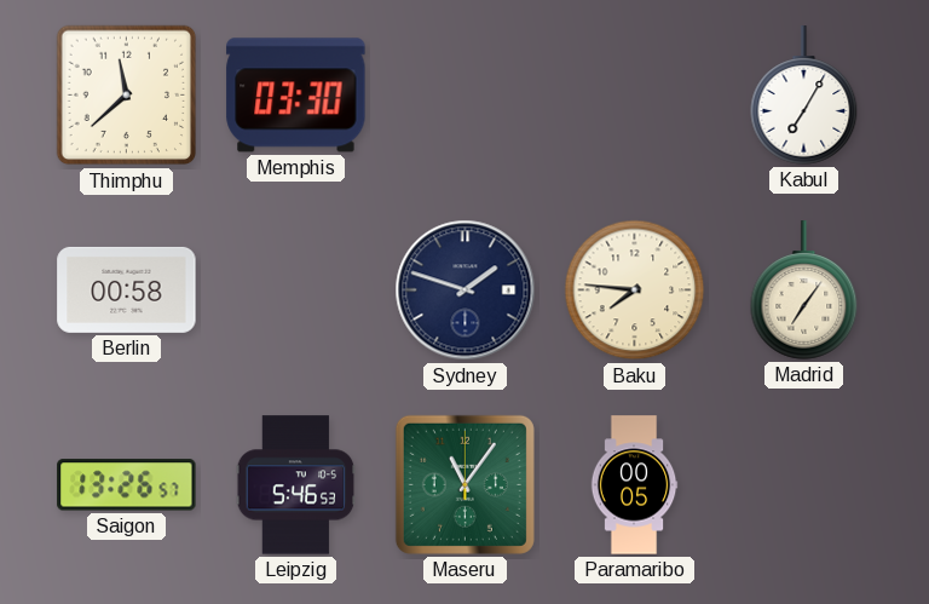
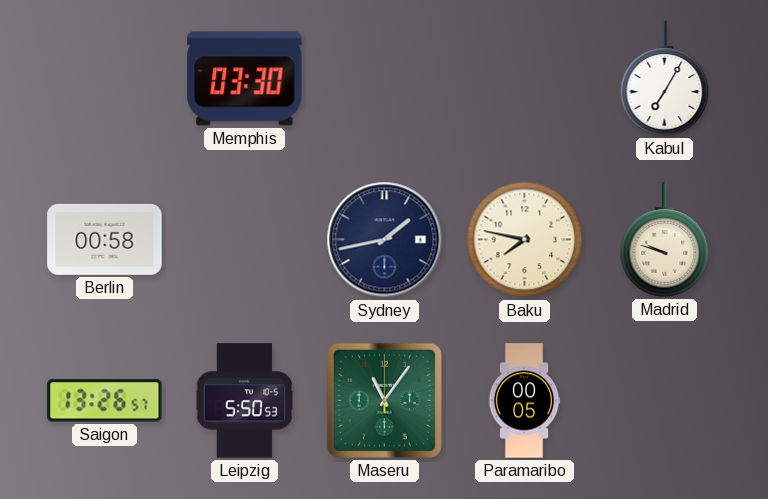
Thimphu: 11:38 -> none (127, 96)
Sydney: 1:48 -> 1:43 (385, 240)
Baku: 7:46 -> 7:47 (525, 240)
Madrid: 7:06 -> 9:48 (665, 240)
Leipzig: 5:46 -> 5:50 (245, 401)
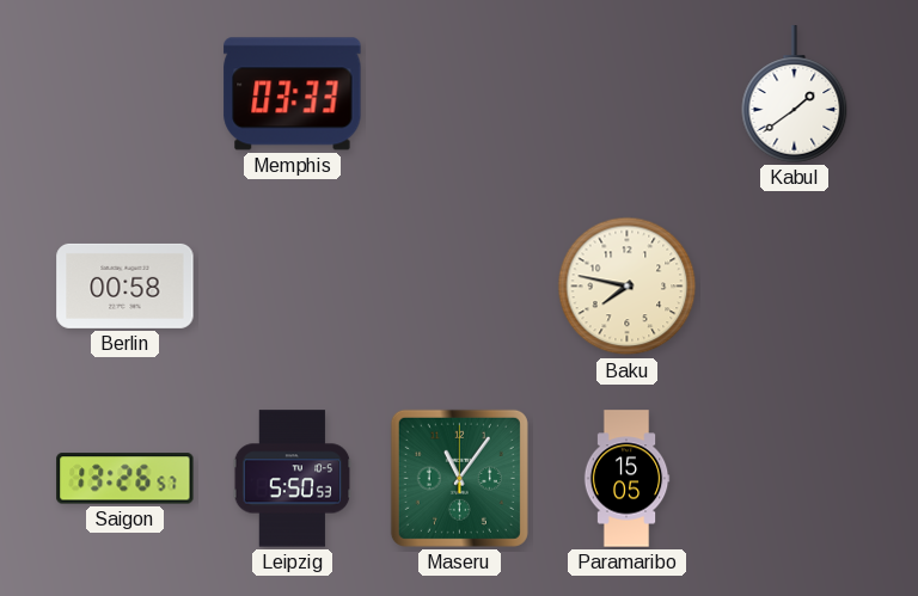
Memphis: 03:30 -> 03:33 (293, 94)
Kabul: 7:05 -> 1:39 (795, 94)
Sydney: 1:43 -> none (385, 240)
Madrid: 9:48 -> none (665, 240)
Paramaribo: 00:05 -> 15:05 (626, 479)
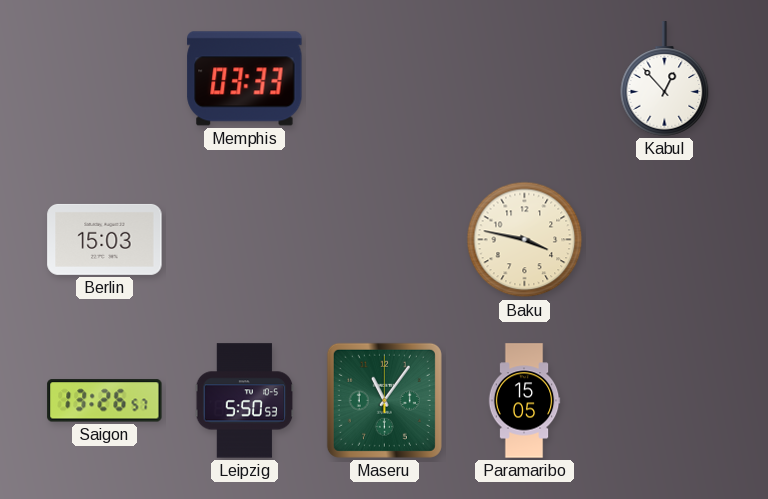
Kabul: 1:39 -> 12:53 (665, 79)
Berlin: 00:58 -> 15:03 (105, 239)
Baku: 7:47 -> 3:47 (525, 240)
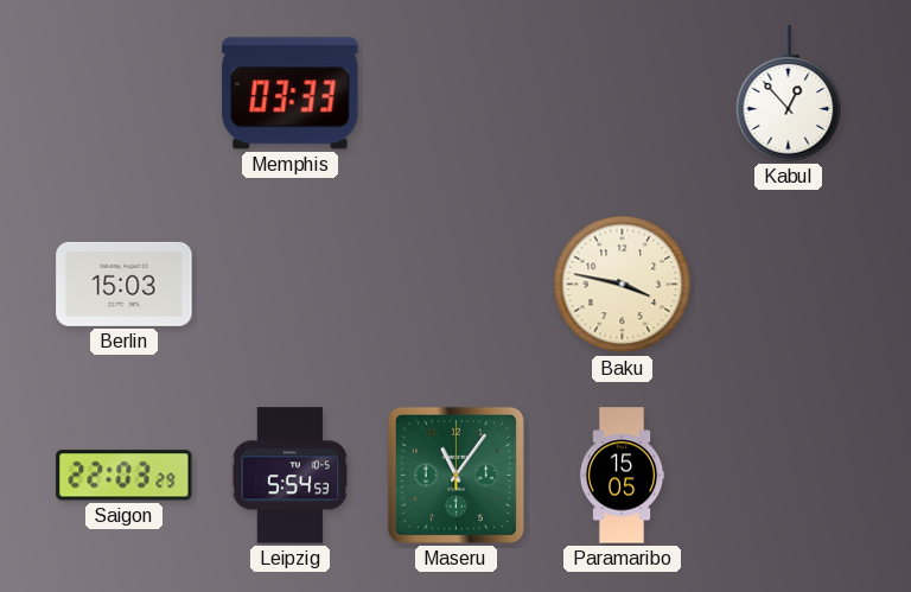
Saigon: 13:26 -> 22:03 (125, 476)
Leipzig: 5:50 -> 5:54 (291, 476)
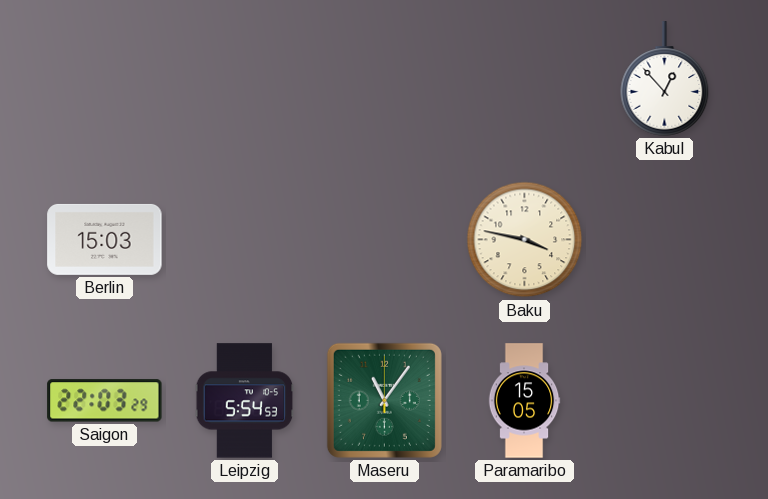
Memphis: 03:33 -> none (291, 94)
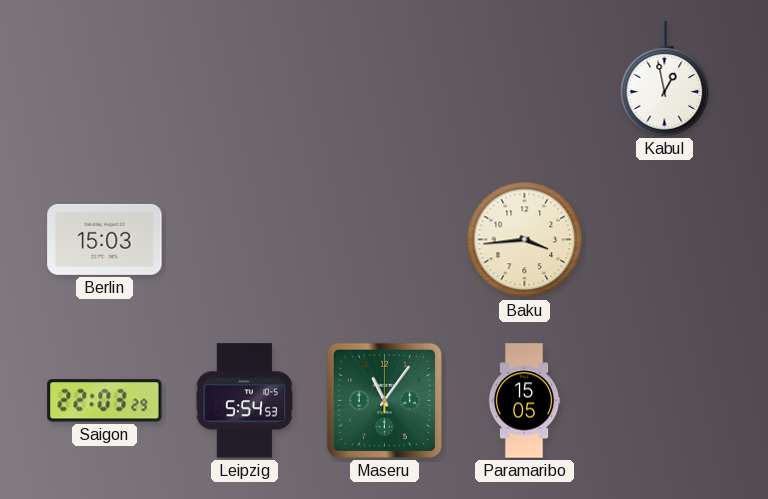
Kabul: 12:53 -> 12:58 (665, 79)
Baku: 3:47 -> 3:44 (525, 240)
